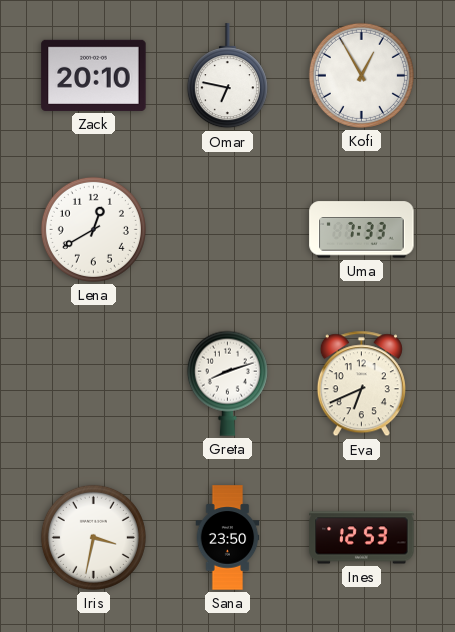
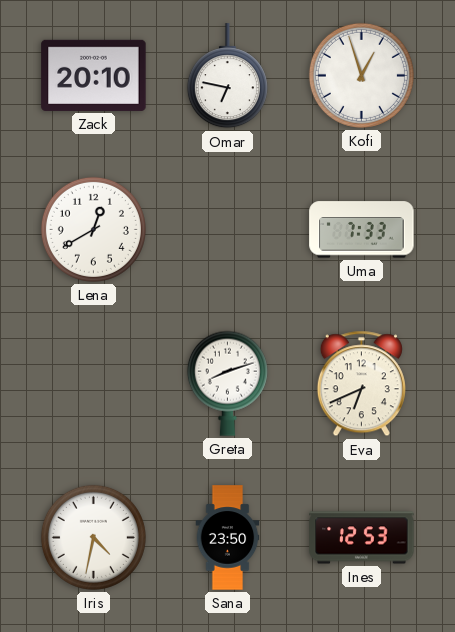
Kofi: 12:55 -> 12:57 (361, 75)
Iris: 3:32 -> 4:32 (93, 537)
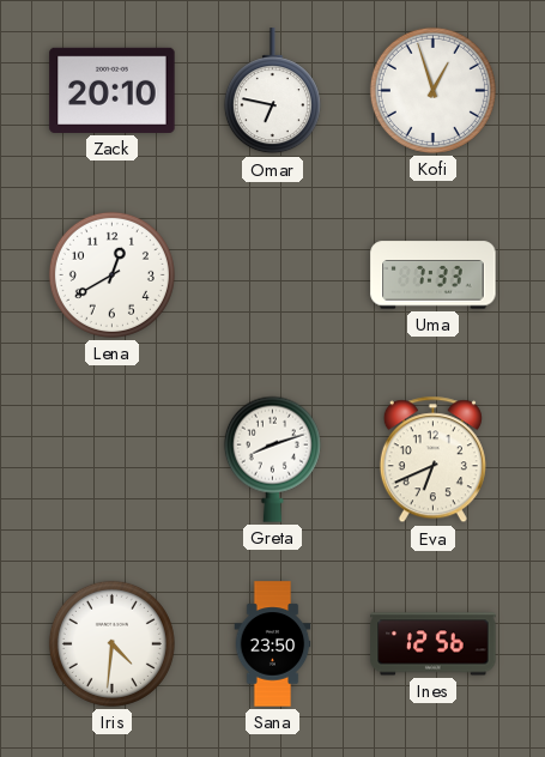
Iris: 4:32 -> 4:31 (111, 643)
Ines: 12:53 -> 12:56 (434, 644)
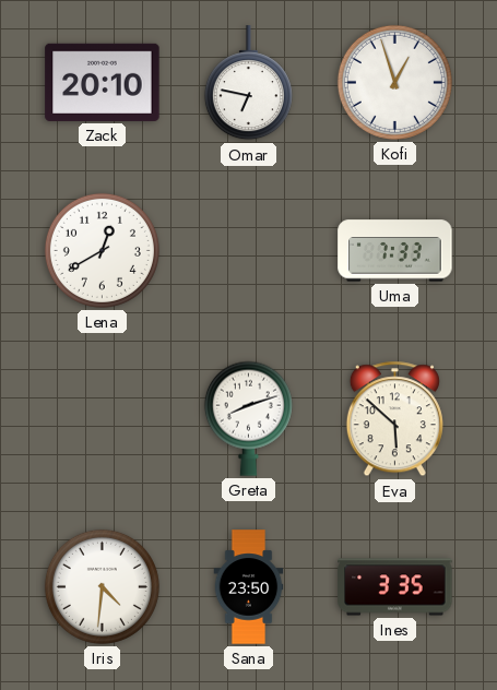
Eva: 6:41 -> 5:52 (394, 419)
Ines: 12:56 -> 3:35 (395, 587)
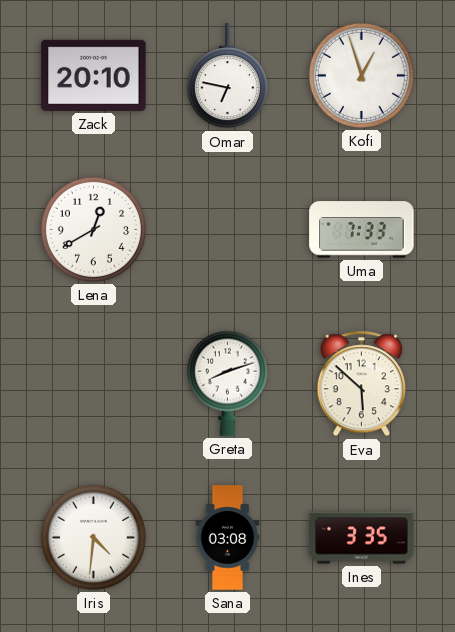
Sana: 23:50 -> 03:08 (228, 538)
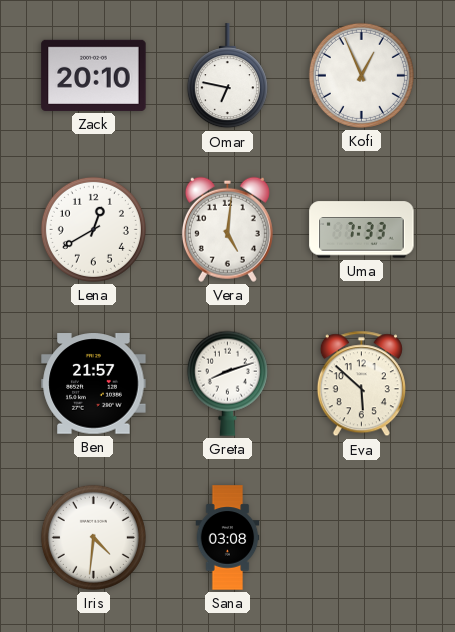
Kofi: 12:57 -> 12:56 (361, 75)
Vera: none -> 5:01 (227, 229)
Ben: none -> 21:57 (94, 384)
Ines: 3:35 -> none (362, 538)
